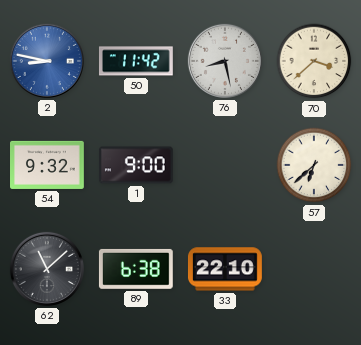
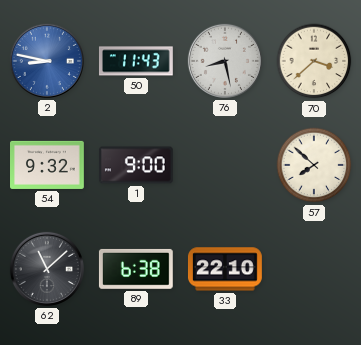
50: 11:42 -> 11:43 (136, 61)
57: 6:38 -> 7:52 (314, 165)
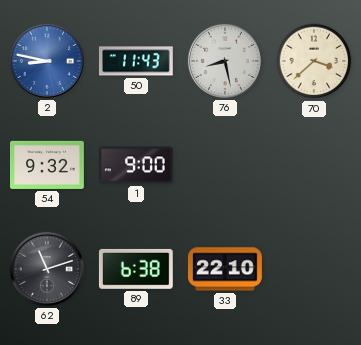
57: 7:52 -> none (314, 165)
62: 11:08 -> 11:12 (47, 269)
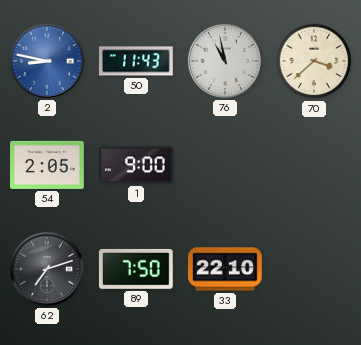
76: 8:28 -> 10:58 (225, 61)
54: 9:32 -> 2:05 (48, 165)
62: 11:12 -> 7:12 (47, 269)
89: 6:38 -> 7:50 (136, 269)
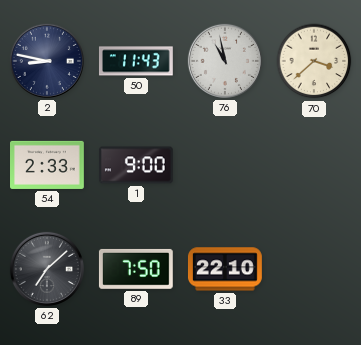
2 dial: blue -> navy (47, 61)
54: 2:05 -> 2:33 (48, 165)
62: 7:12 -> 7:08 (47, 269)
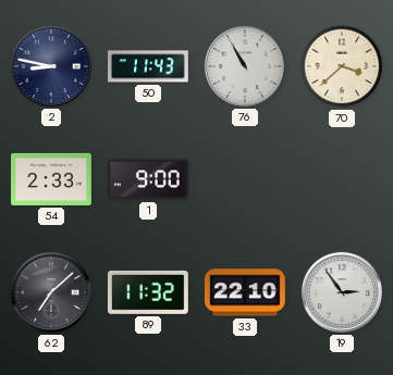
76: 10:58 -> 10:55 (245, 66)
89: 7:50 -> 11:32 (148, 292)
19: none -> 2:54 (342, 292)
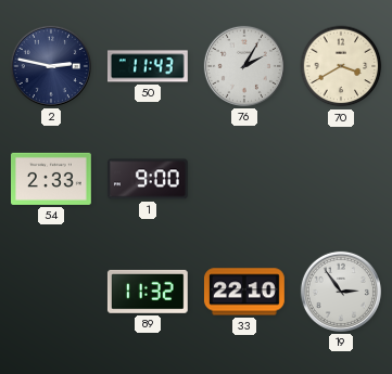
2: 8:47 -> 2:47 (51, 66)
76: 10:55 -> 2:05 (244, 66)
70: 3:38 -> 3:40 (341, 66)
62: 7:08 -> none (51, 292)
